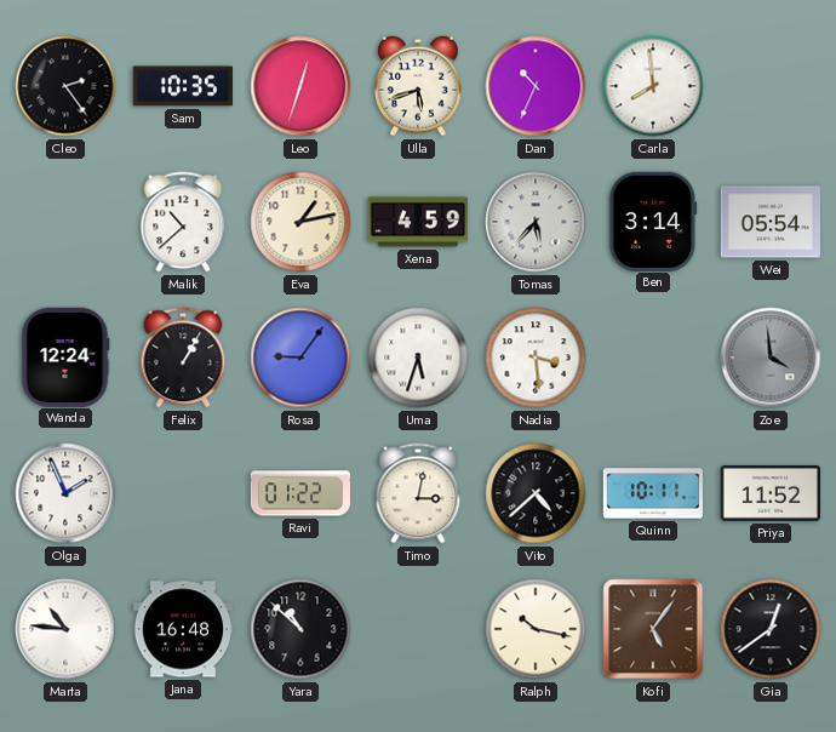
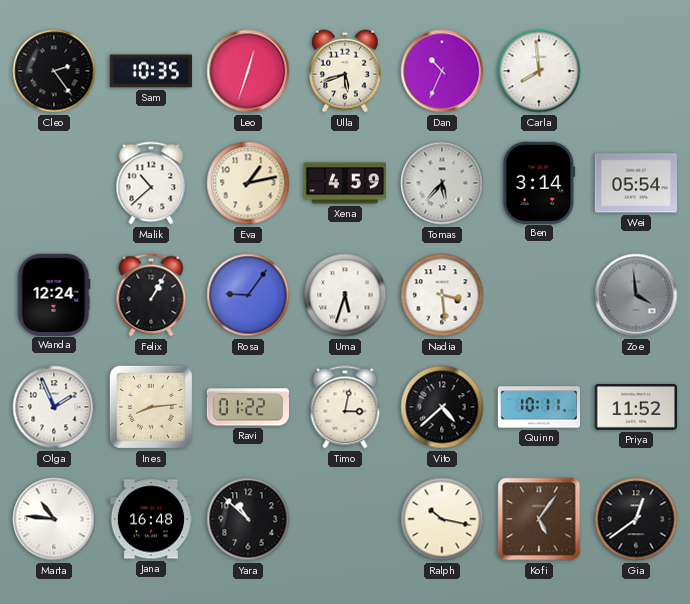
Ines: none -> 8:14 (151, 407)
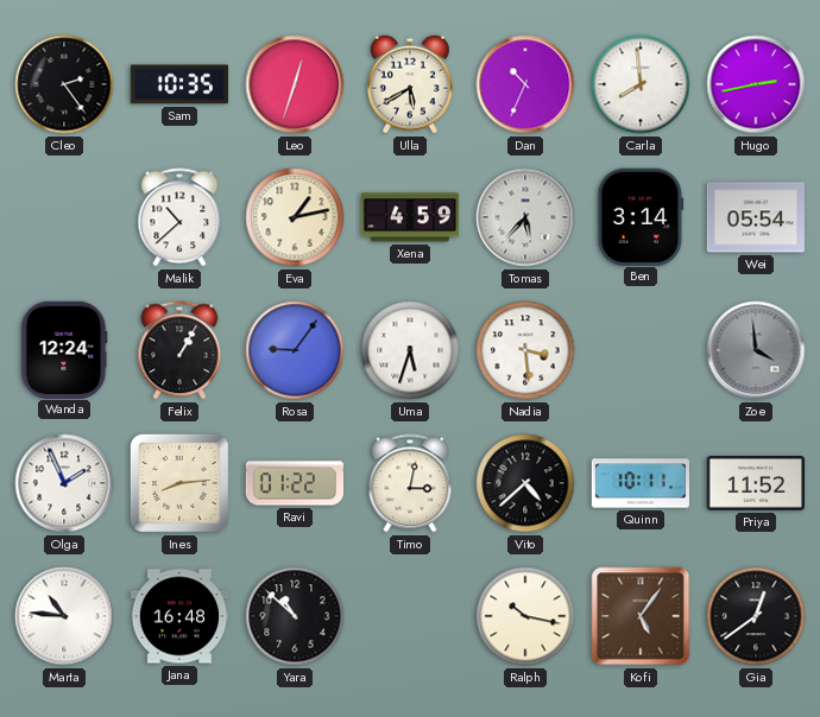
Ulla: 5:42 -> 5:40 (410, 84)
Hugo: none -> 2:43 (756, 84)
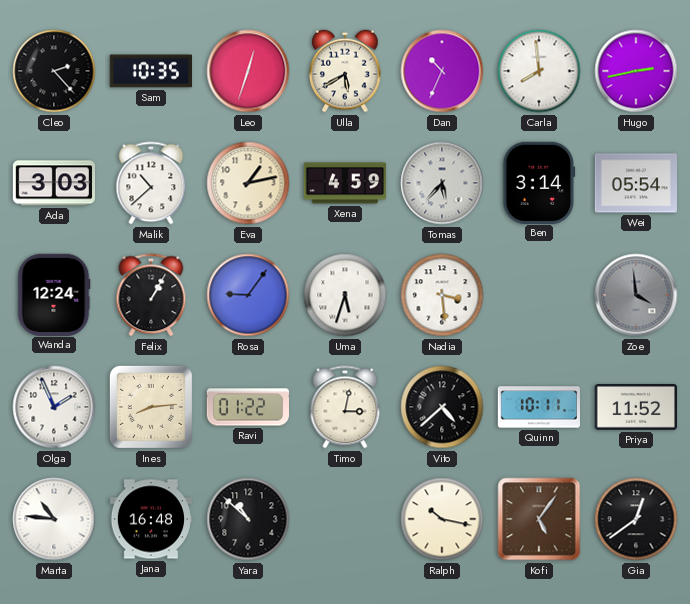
Cleo: 2:24 -> 2:23 (54, 71)
Ada: none -> 3:03 (53, 183)
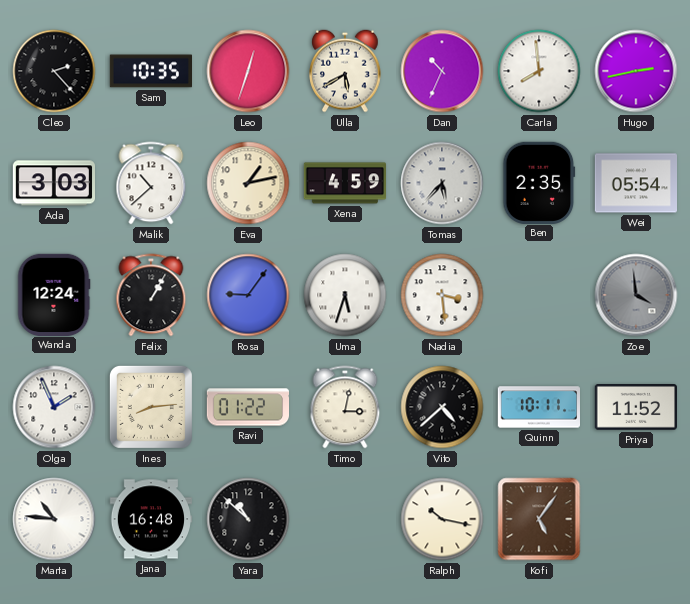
Ben: 3:14 -> 2:35 (539, 182)
Gia: 12:39 -> none (636, 519)
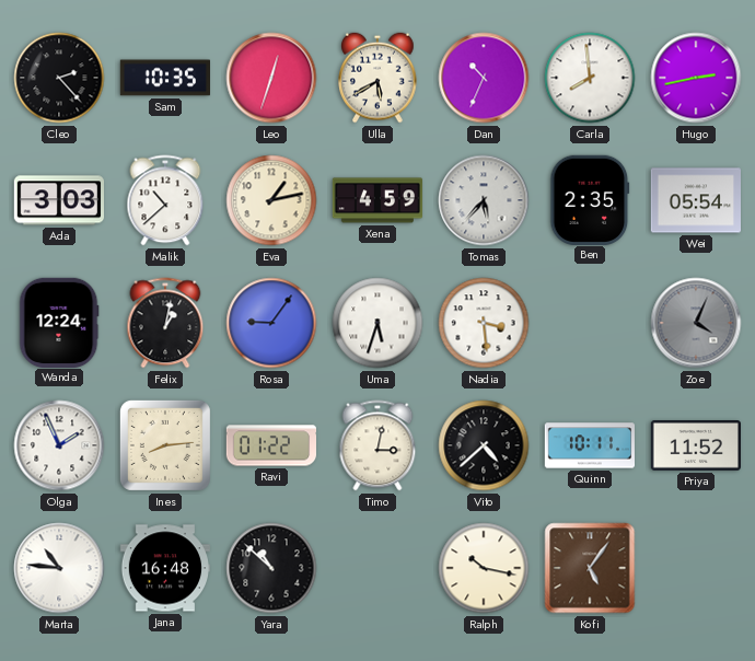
Felix: 1:05 -> 1:02 (165, 323)
Zoe: 3:59 -> 4:04 (696, 323)
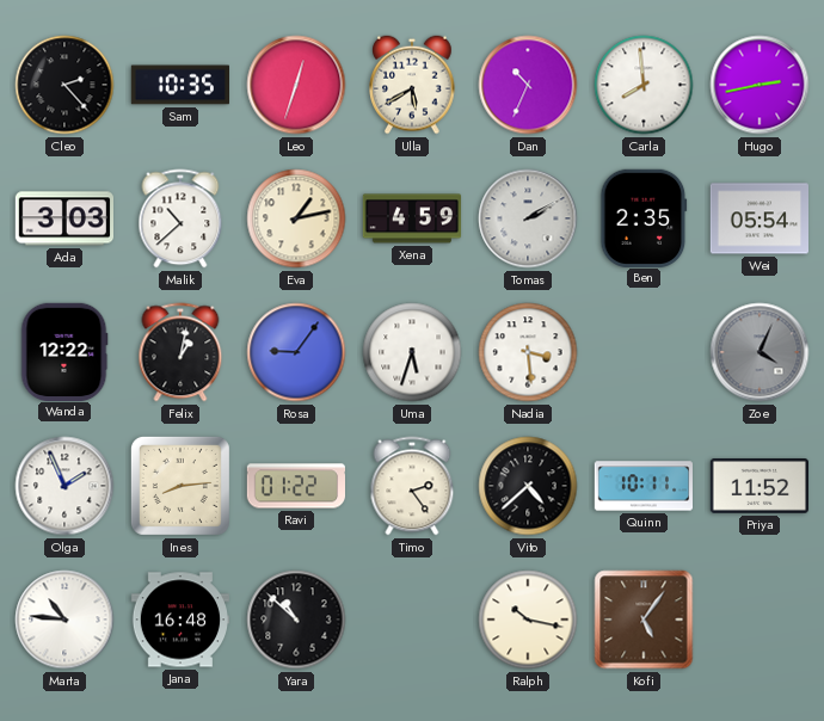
Tomas: 5:37 -> 2:10 (528, 218)
Wanda: 12:24 -> 12:22 (64, 351)
Timo: 3:02 -> 2:24 (412, 486)
